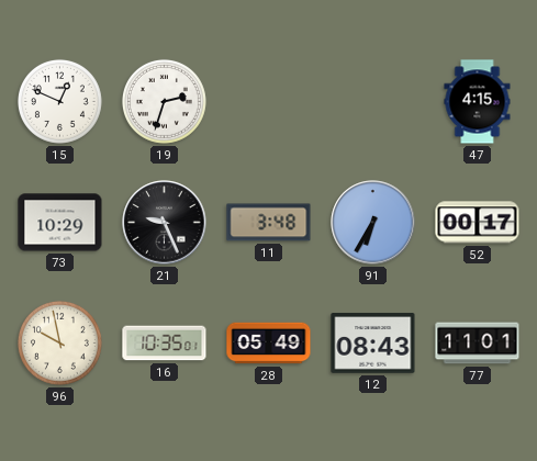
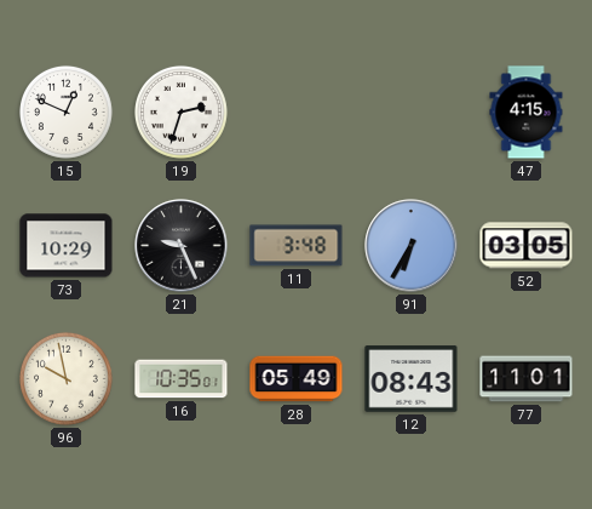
52: 00:17 -> 03:05 (527, 246)
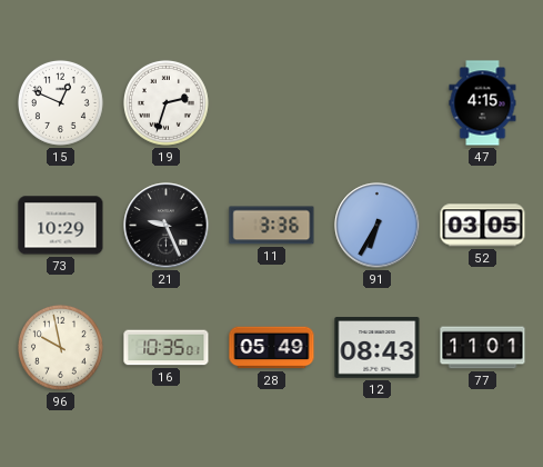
11: 3:48 -> 3:36 (272, 226)
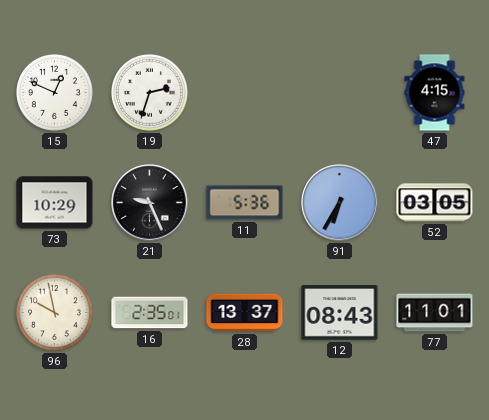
11: 3:36 -> 5:36 (245, 203)
16: 10:35 -> 2:35 (150, 313)
28: 05:49 -> 13:37 (245, 313)
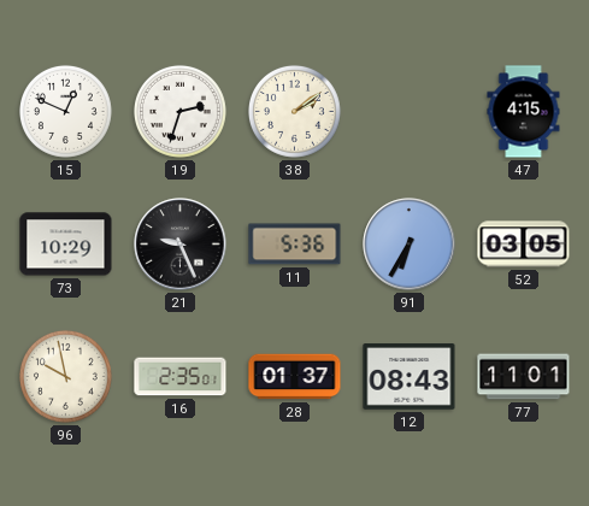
38: none -> 2:09 (294, 111)
28: 13:37 -> 01:37 (295, 377)
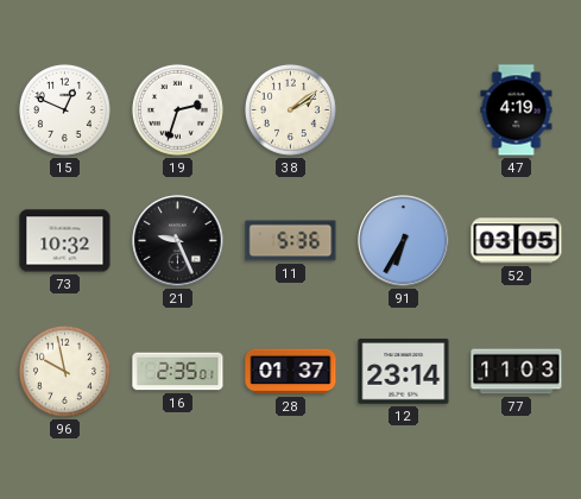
47: 4:15 -> 4:19 (517, 110)
73: 10:29 -> 10:32 (65, 241)
12: 08:43 -> 23:14 (404, 372)
77: 11:01 -> 11:03 (517, 372)
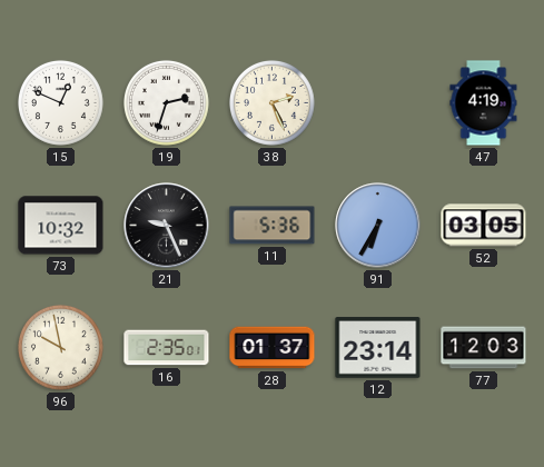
38: 2:09 -> 2:26 (271, 102)
77: 11:03 -> 12:03 (484, 348)
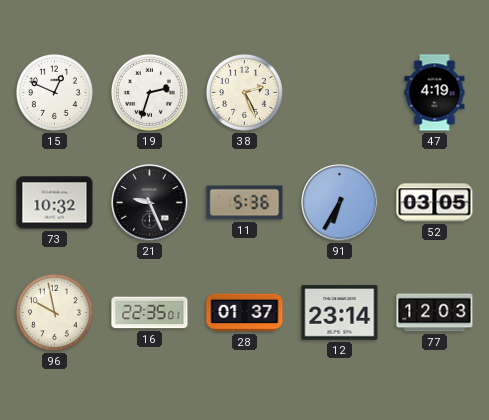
16: 2:35 -> 22:35 (150, 313)
